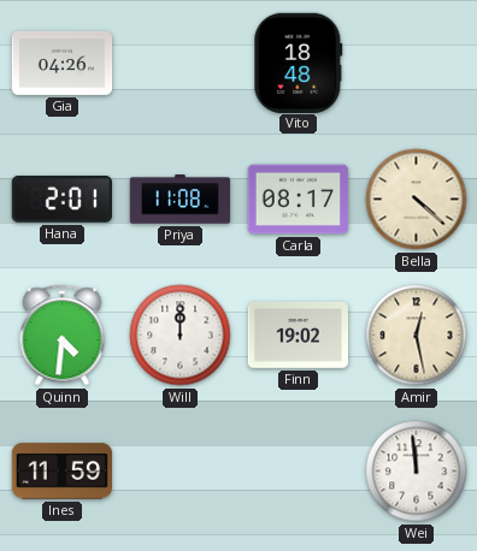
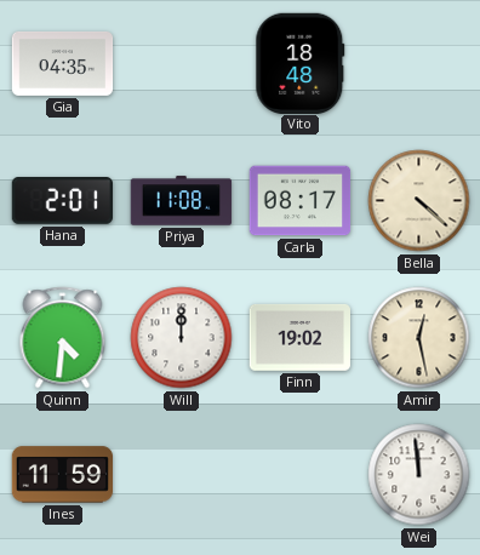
Gia: 04:26 -> 04:35 (63, 63)
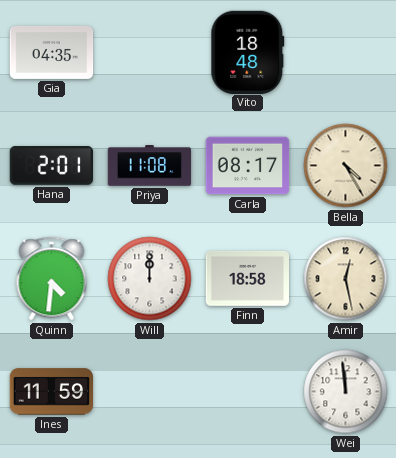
Bella: 4:22 -> 4:25 (346, 166)
Finn: 19:02 -> 18:58 (247, 278)
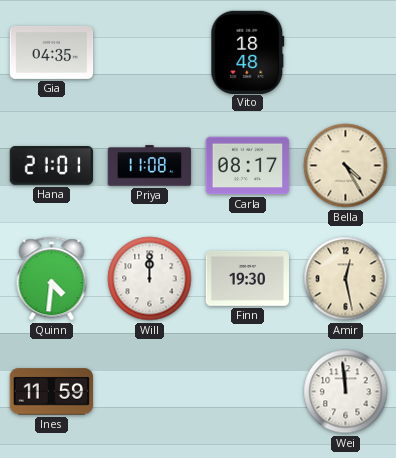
Hana: 2:01 -> 21:01 (51, 166)
Finn: 18:58 -> 19:30 (247, 278)
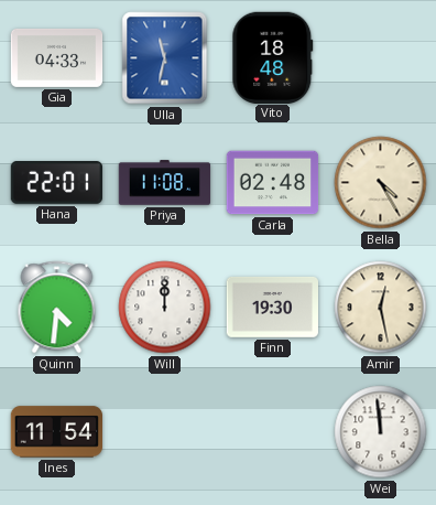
Gia: 04:35 -> 04:33 (57, 57)
Ulla: none -> 11:32 (165, 58)
Hana: 21:01 -> 22:01 (56, 183)
Carla: 08:17 -> 02:48 (273, 183)
Ines: 11:59 -> 11:54 (57, 432)
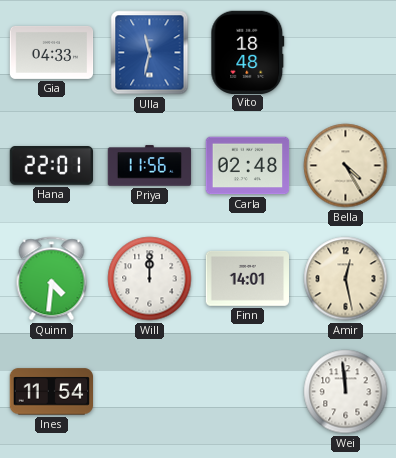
Priya: 11:08 -> 11:56 (150, 166)
Finn: 19:30 -> 14:01 (247, 278)
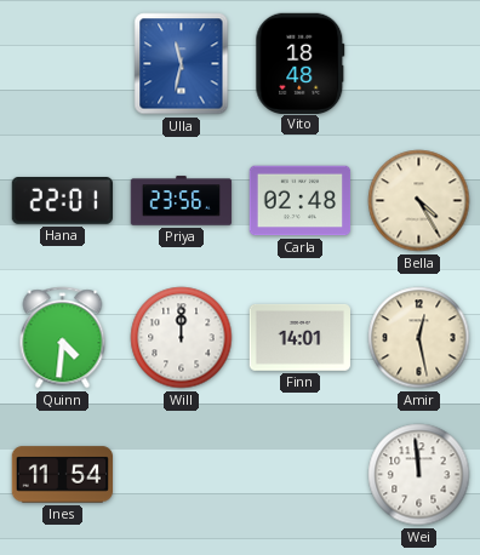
Gia: 04:33 -> none (52, 52)
Priya: 11:56 -> 23:56 (182, 201)
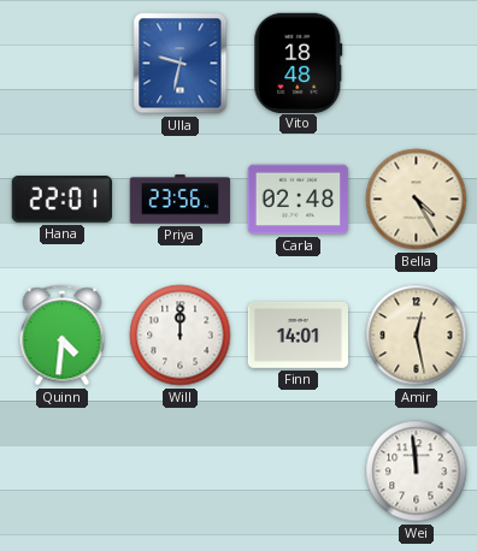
Ulla: 11:32 -> 9:32 (181, 64)
Ines: 11:54 -> none (63, 475)
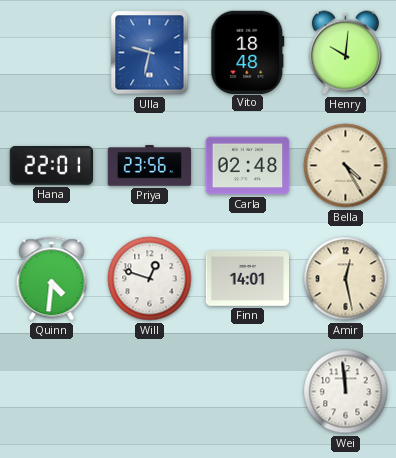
Henry: none -> 10:01 (345, 53)
Will: 12:00 -> 12:48 (150, 279)
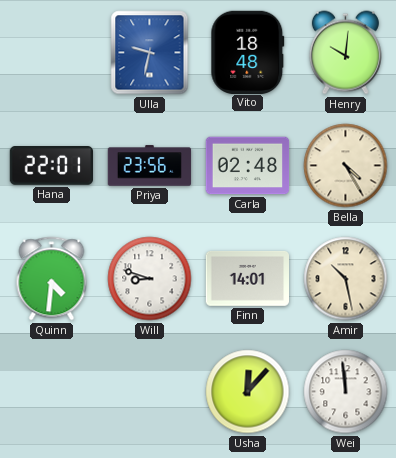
Will: 12:48 -> 8:48 (150, 279)
Amir: 12:28 -> 10:28 (346, 279)
Usha: none -> 12:07 (248, 392)
